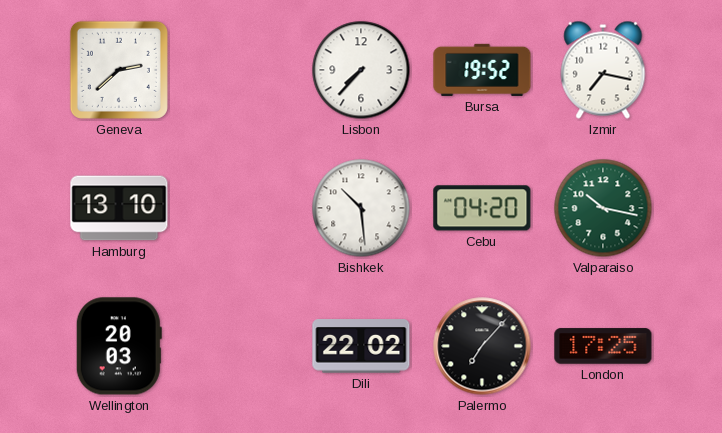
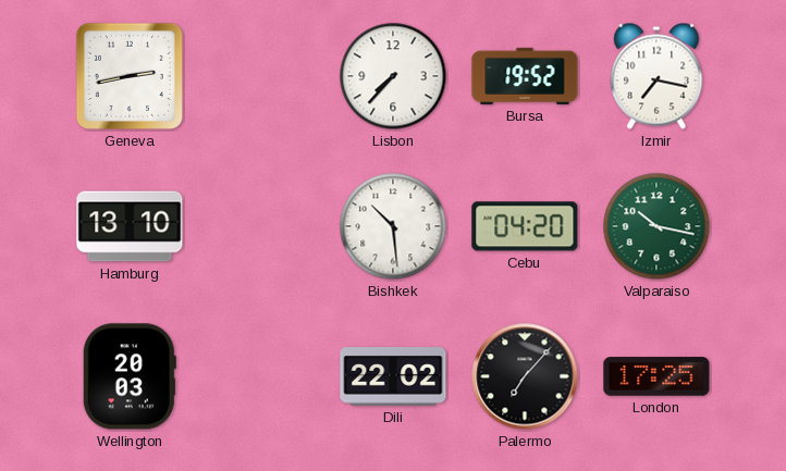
Geneva: 2:38 -> 2:43 (130, 76)
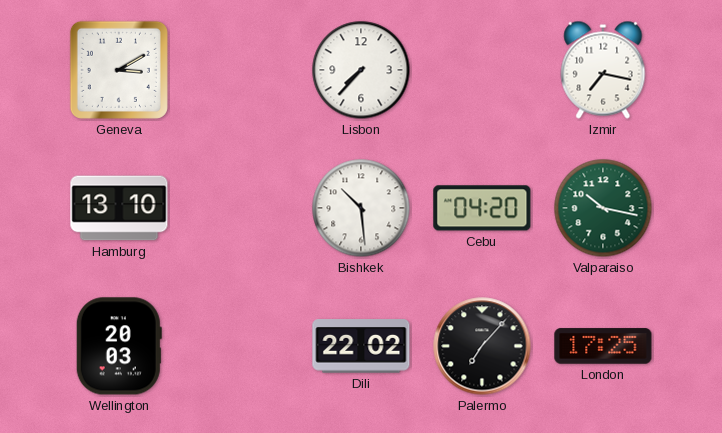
Geneva: 2:43 -> 3:10 (119, 70)
Bursa: 19:52 -> none (525, 76)
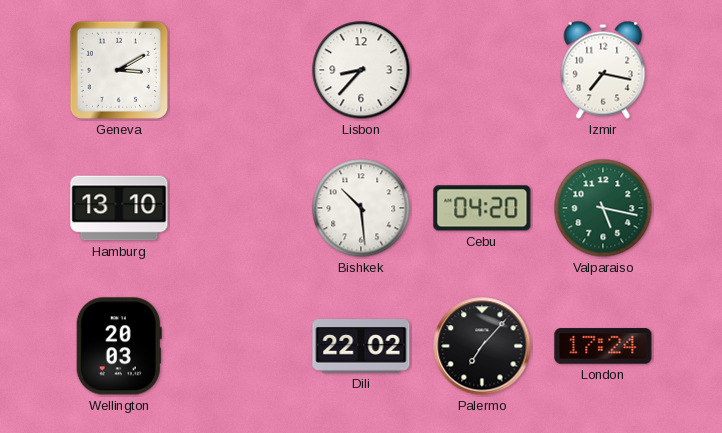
Lisbon: 7:37 -> 8:37 (361, 70)
Valparaiso: 10:17 -> 5:17 (603, 208)
London: 17:25 -> 17:24 (603, 346)
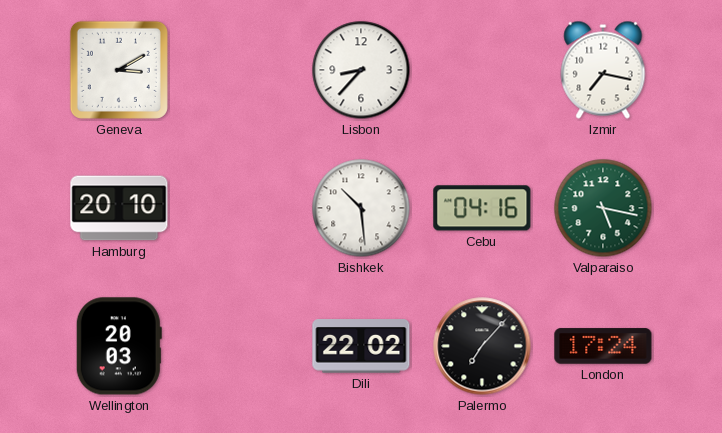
Hamburg: 13:10 -> 20:10 (119, 208)
Cebu: 04:20 -> 04:16 (482, 208)
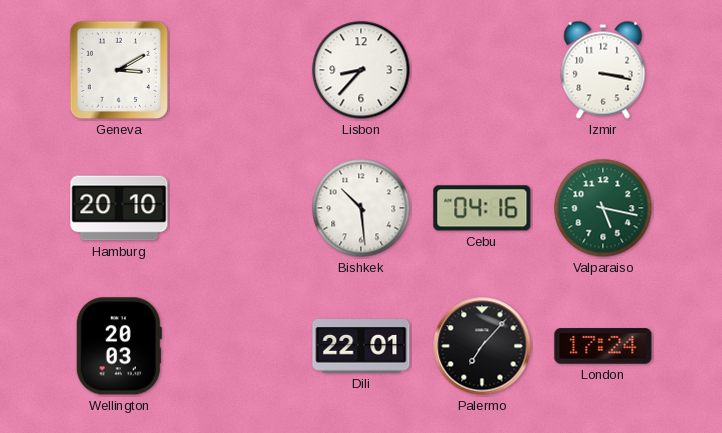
Izmir: 7:17 -> 3:17 (603, 70)
Dili: 22:02 -> 22:01 (361, 346)
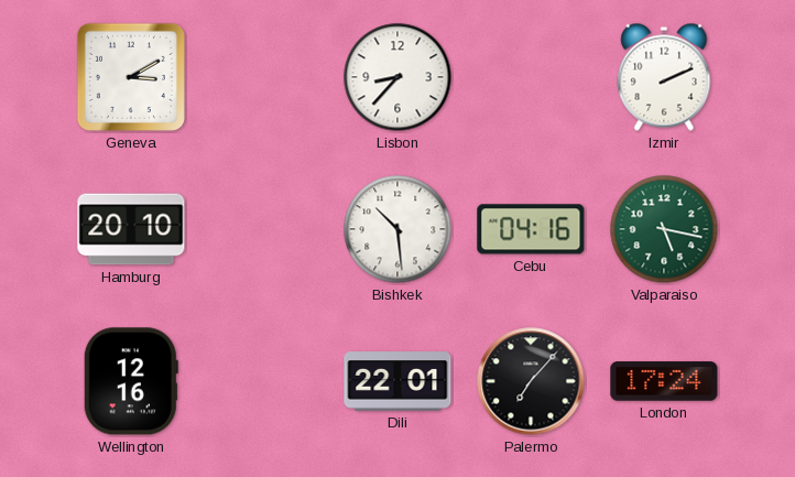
Izmir: 3:17 -> 2:11 (664, 77)
Wellington: 20:03 -> 12:16 (131, 381)
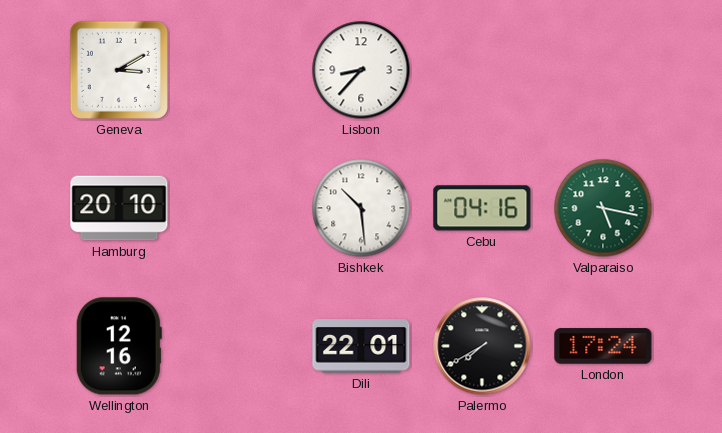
Izmir: 2:11 -> none (664, 77)
Palermo: 7:07 -> 7:40 (482, 346)
